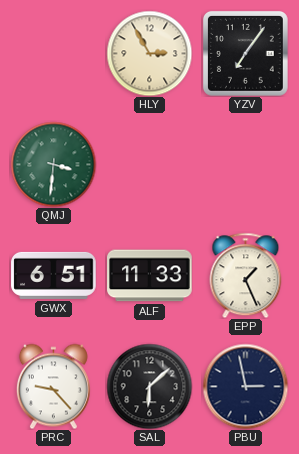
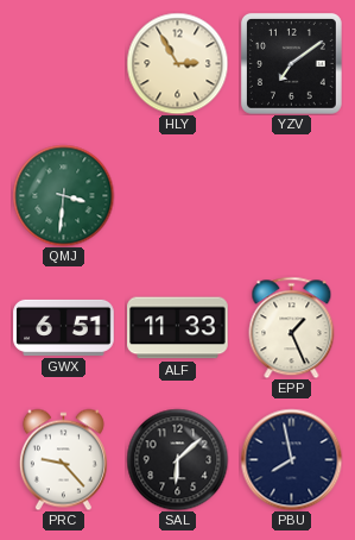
YZV: 7:06 -> 7:09 (292, 64)
PBU: 2:58 -> 7:58 (291, 459)
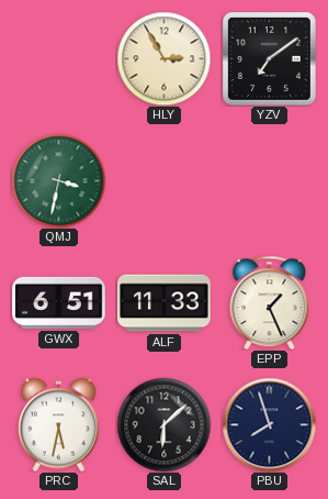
QMJ: 3:31 -> 3:32 (58, 180)
PRC: 9:23 -> 5:32 (58, 424)
PBU: 7:58 -> 7:57 (269, 424)
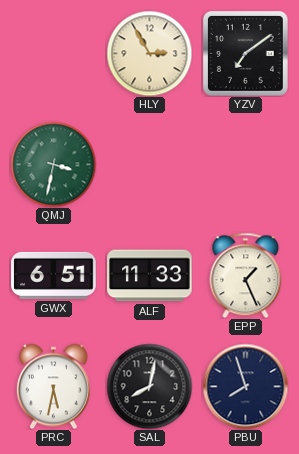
SAL: 6:08 -> 8:02 (149, 386)
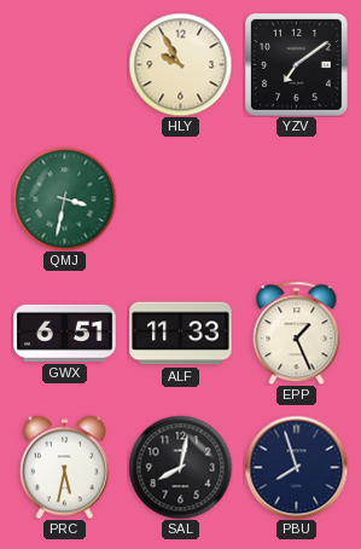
HLY: 2:55 -> 9:55 (180, 64)
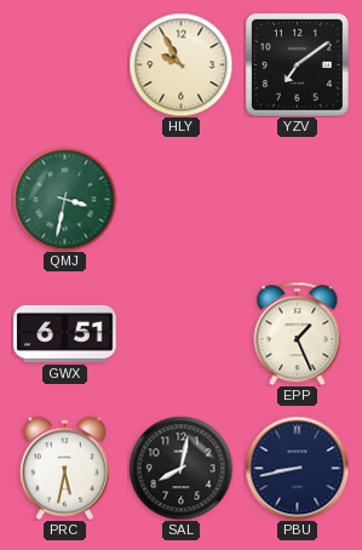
ALF: 11:33 -> none (181, 334)
PBU: 7:57 -> 8:43 (297, 468)
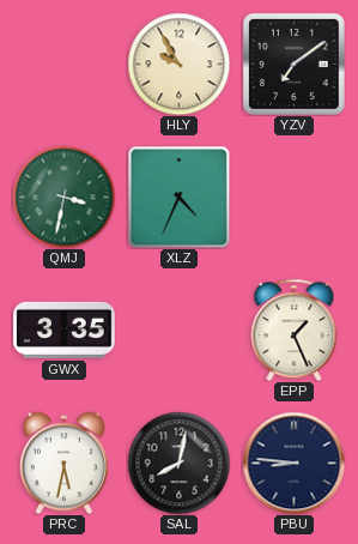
XLZ: none -> 4:34 (178, 197)
GWX: 6:51 -> 3:35 (65, 330)
PBU: 8:43 -> 8:46 (293, 463)
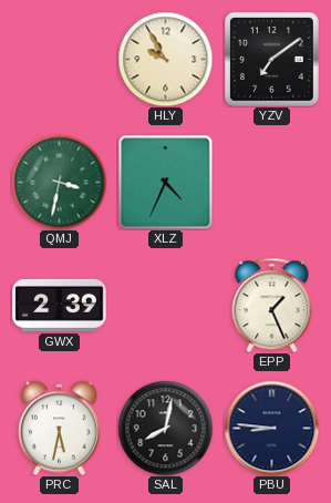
GWX: 3:35 -> 2:39 (60, 305)
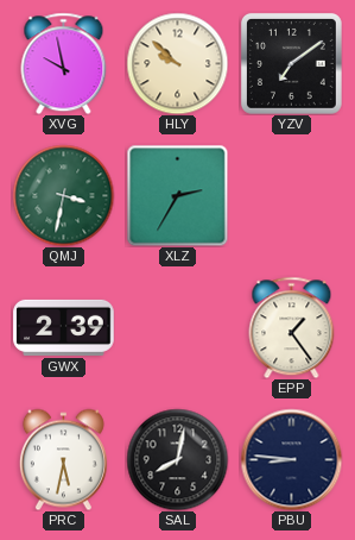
XVG: none -> 9:58 (64, 63)
HLY: 9:55 -> 9:52 (177, 63)
XLZ: 4:34 -> 2:35 (177, 195)
EPP: 1:26 -> 1:24 (292, 327)
